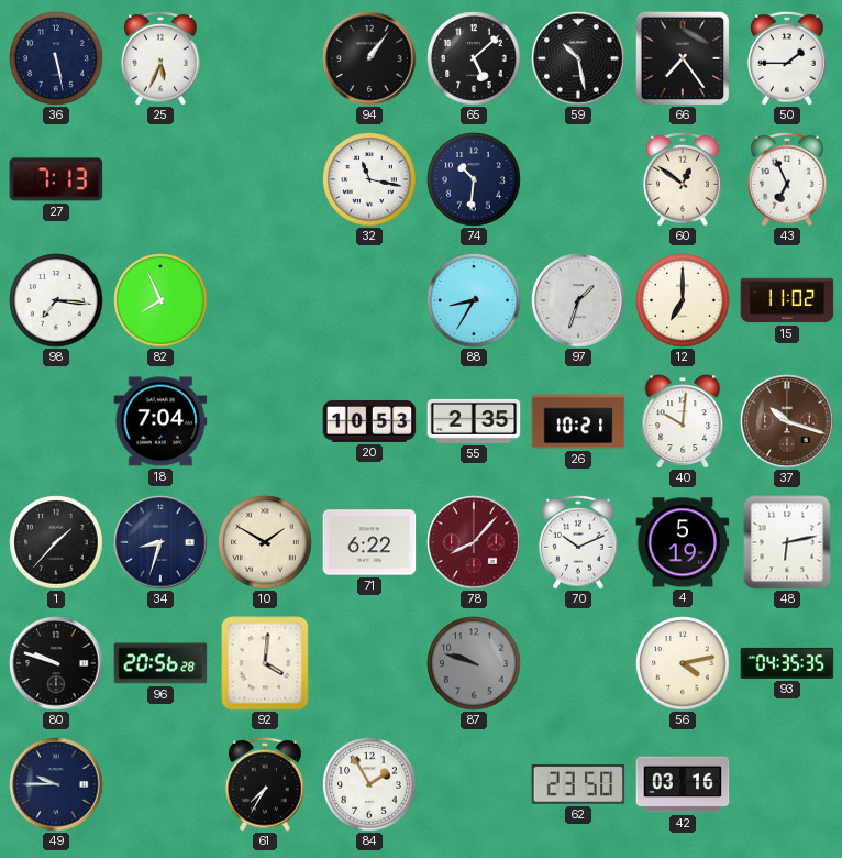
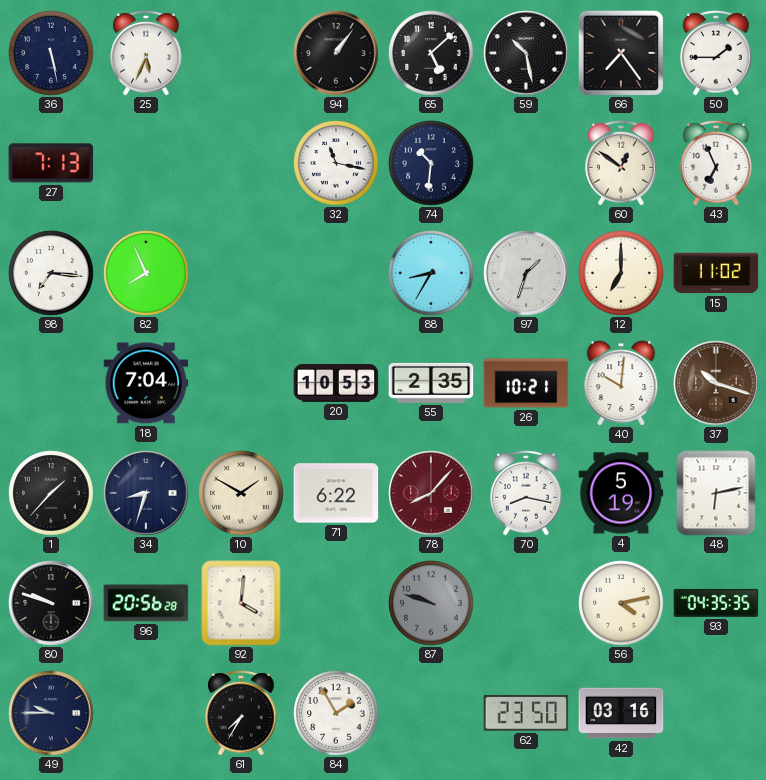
70: 10:11 -> 8:17 (526, 493)
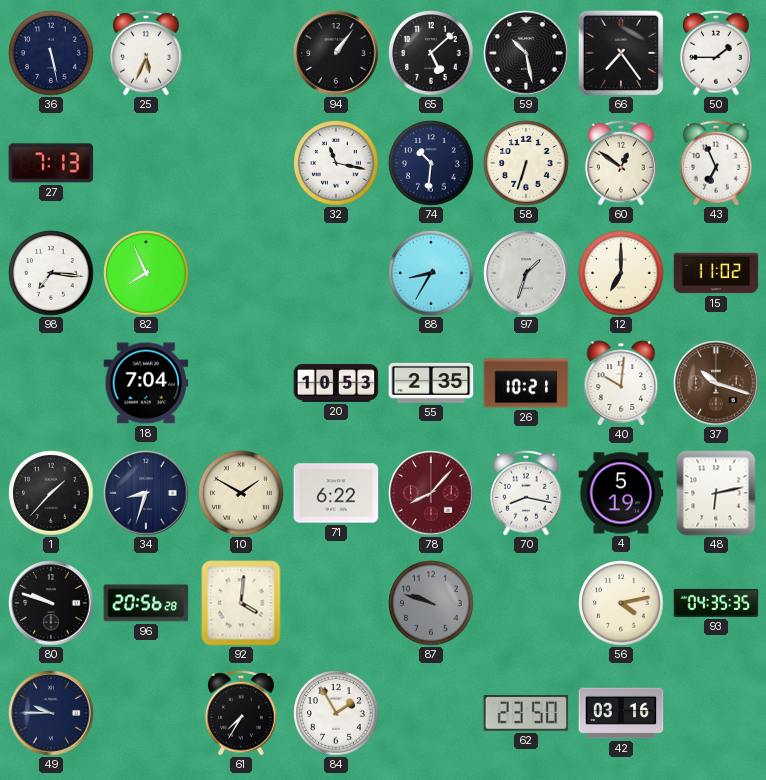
58: none -> 6:33 (526, 163)
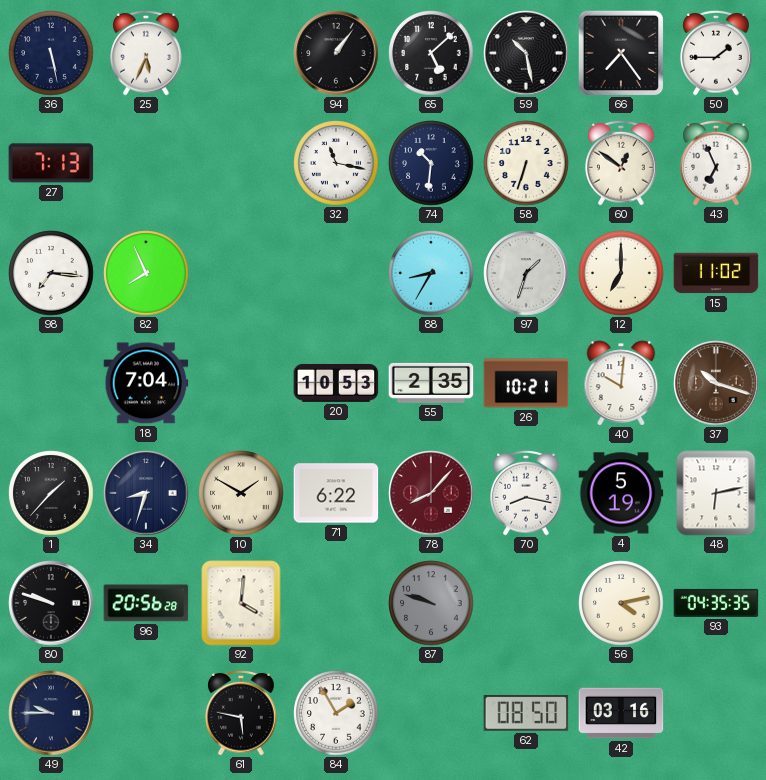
61: 7:35 -> 5:47 (241, 713)
62: 23:50 -> 08:50 (526, 714)
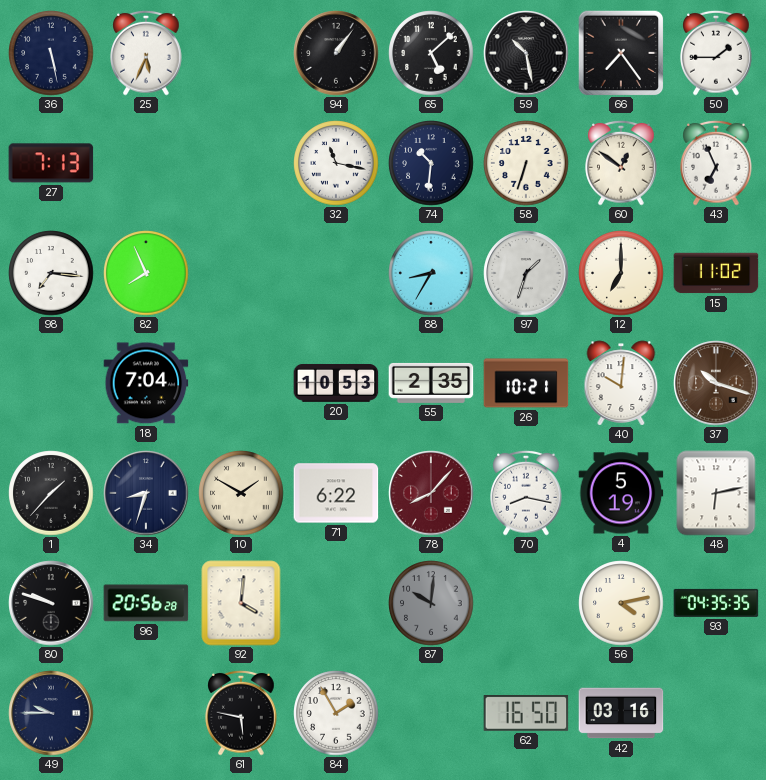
87: 9:48 -> 10:01 (431, 603)
62: 08:50 -> 16:50 (526, 714)
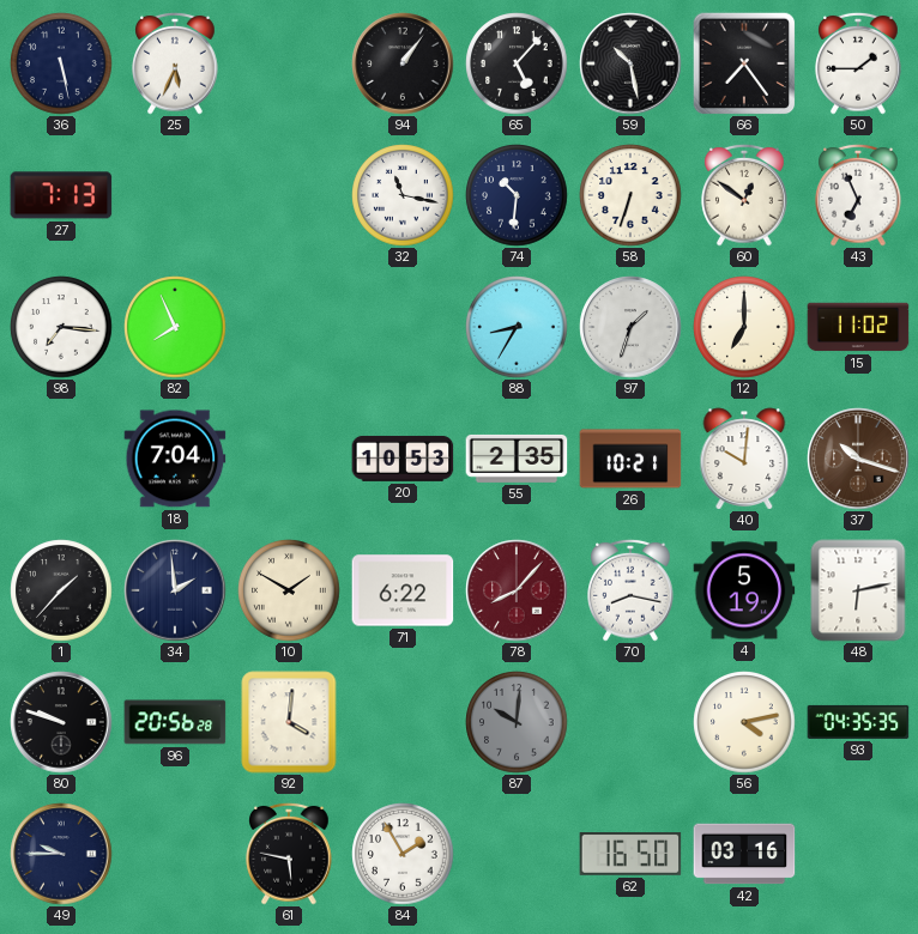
65: 5:08 -> 5:07 (517, 63)
34: 8:33 -> 1:59 (175, 590)
